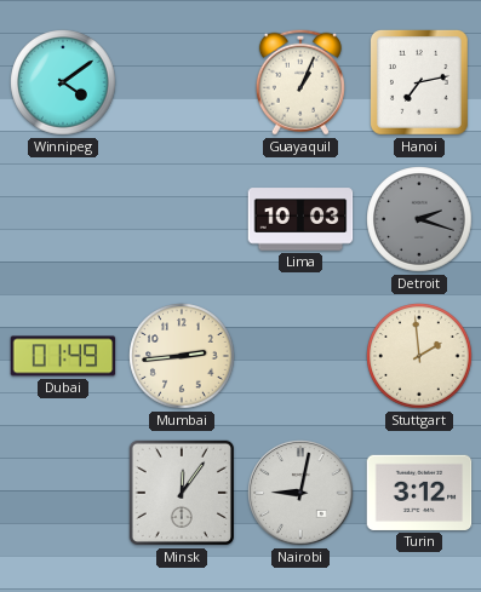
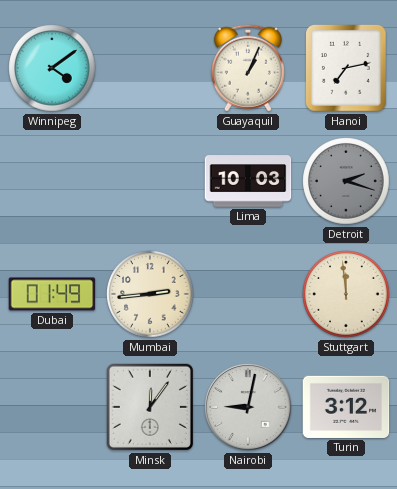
Stuttgart: 1:59 -> 11:59 (346, 294)
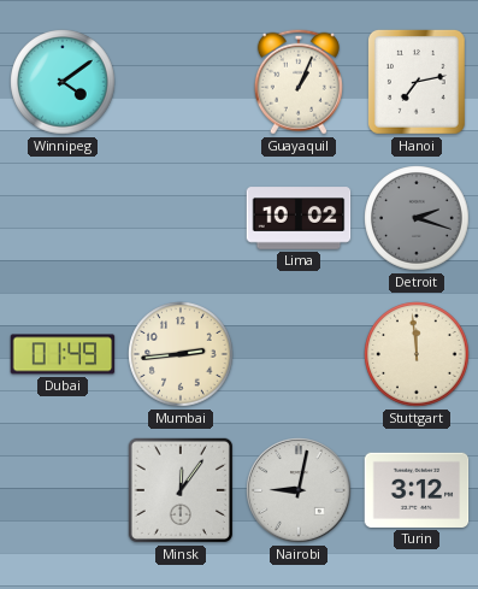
Lima: 10:03 -> 10:02 (299, 218)
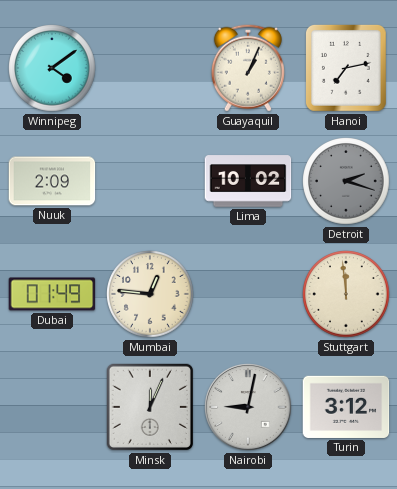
Nuuk: none -> 2:09 (52, 181)
Mumbai: 2:44 -> 12:46 (150, 294)
Minsk: 12:06 -> 12:04 (150, 407)
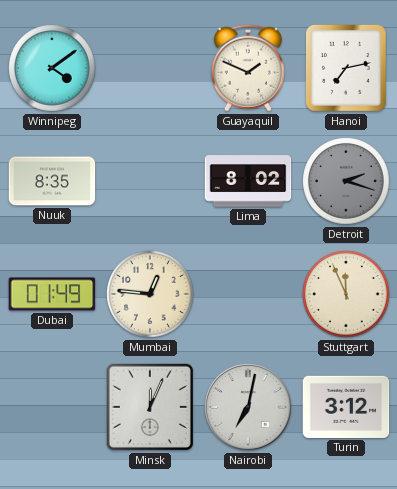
Guayaquil: 1:04 -> 1:49 (248, 68)
Nuuk: 2:09 -> 8:35 (52, 181)
Lima: 10:02 -> 8:02 (248, 181)
Stuttgart: 11:59 -> 11:56 (346, 294)
Nairobi: 9:02 -> 7:02 (248, 407)
